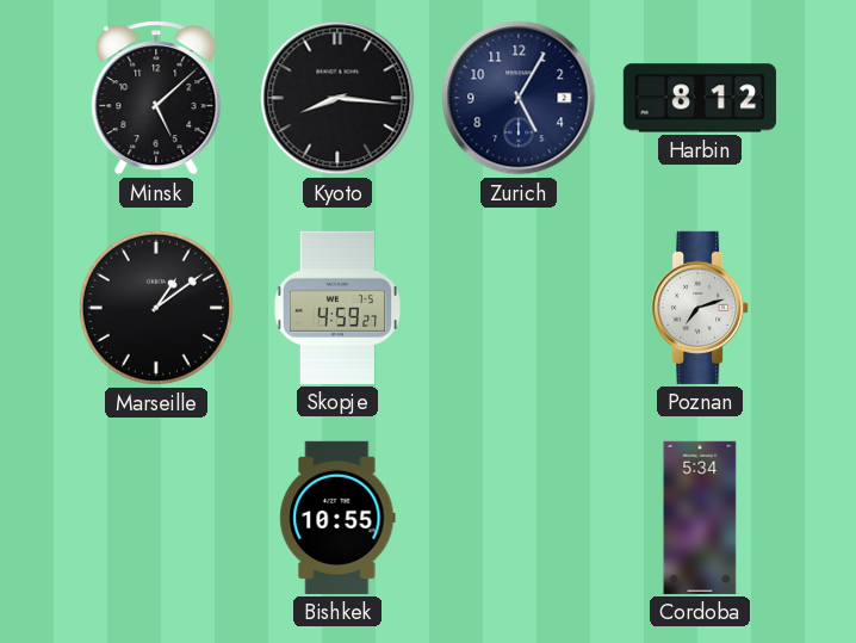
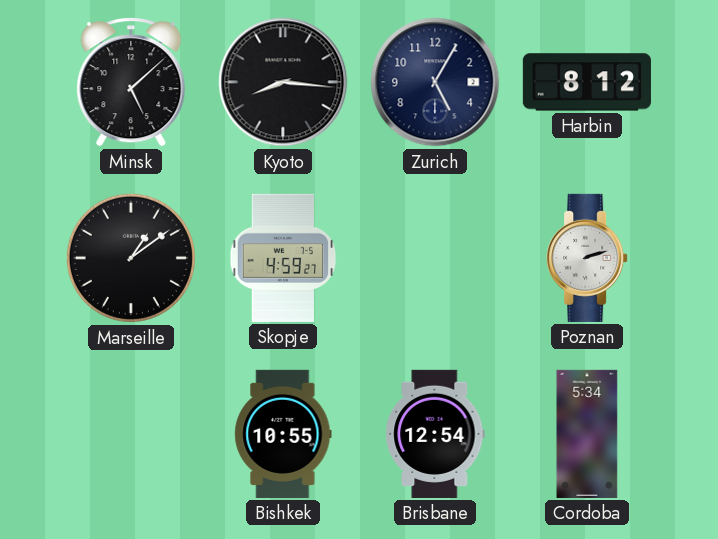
Poznan: 7:12 -> 2:12 (587, 258)
Brisbane: none -> 12:54 (435, 434)
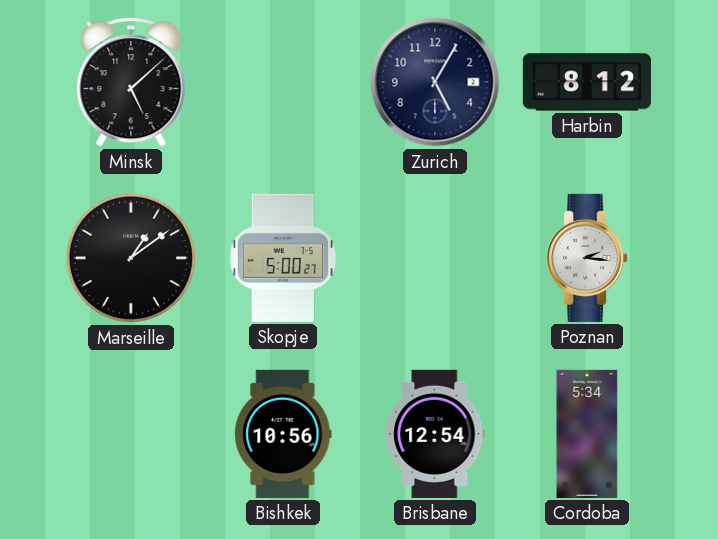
Kyoto: 8:16 -> none (283, 82)
Skopje: 4:59 -> 5:00 (283, 258)
Poznan: 2:12 -> 2:16 (587, 258)
Bishkek: 10:55 -> 10:56 (283, 434)
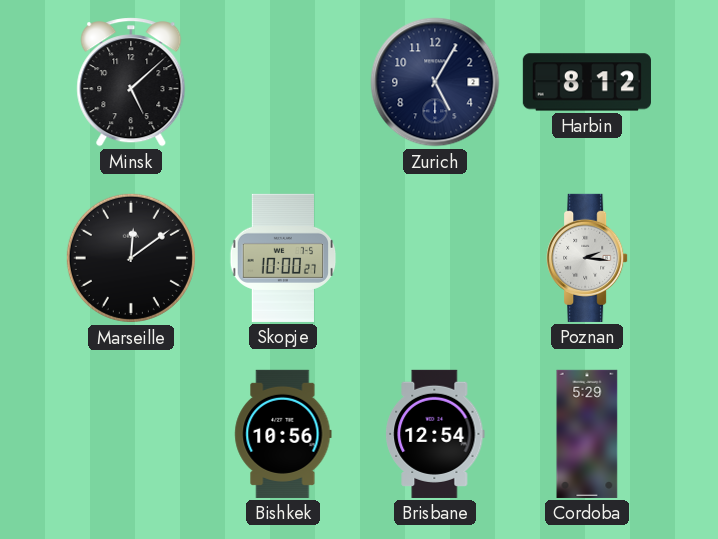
Marseille: 1:09 -> 12:09 (131, 258)
Skopje: 5:00 -> 10:00 (283, 258)
Cordoba: 5:34 -> 5:29 (587, 434)
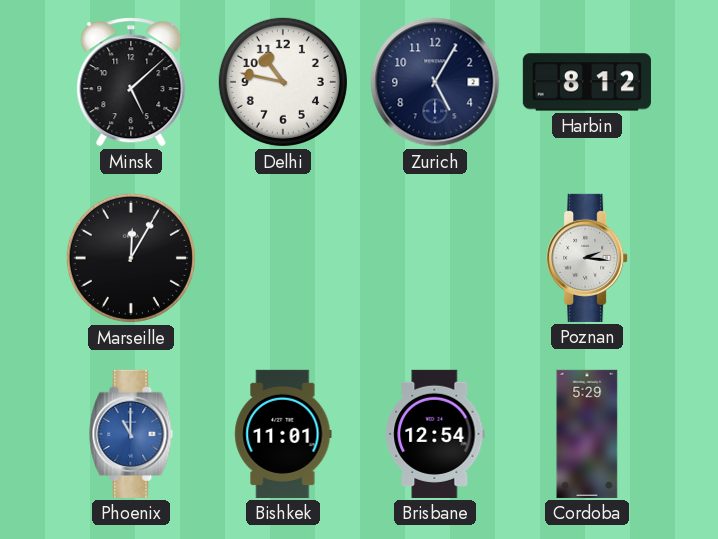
Delhi: none -> 10:47 (283, 82)
Marseille: 12:09 -> 12:05 (131, 258)
Skopje: 10:00 -> none (283, 258)
Phoenix: none -> 11:00 (131, 434)
Bishkek: 10:56 -> 11:01 (283, 434)
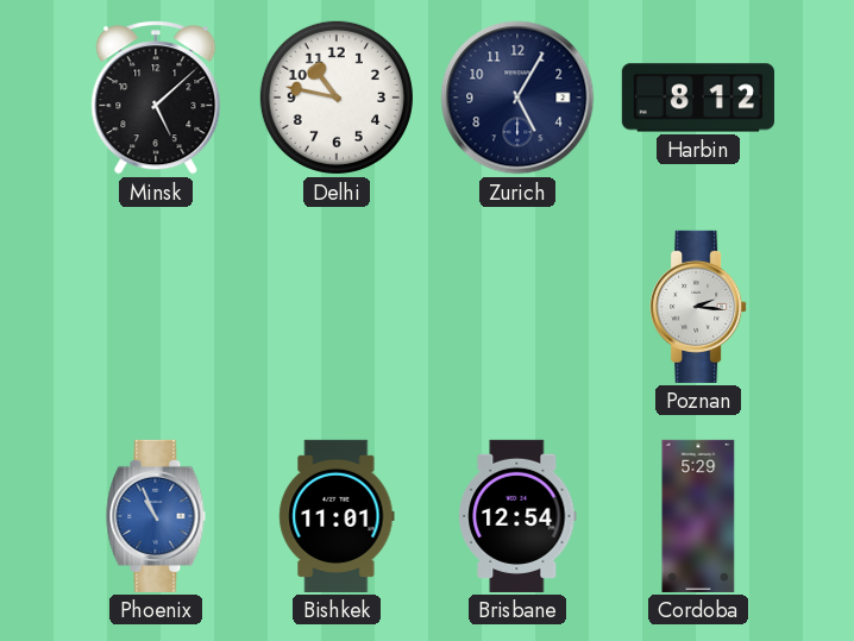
Marseille: 12:05 -> none (131, 258)
Phoenix: 11:00 -> 10:56 (156, 516)
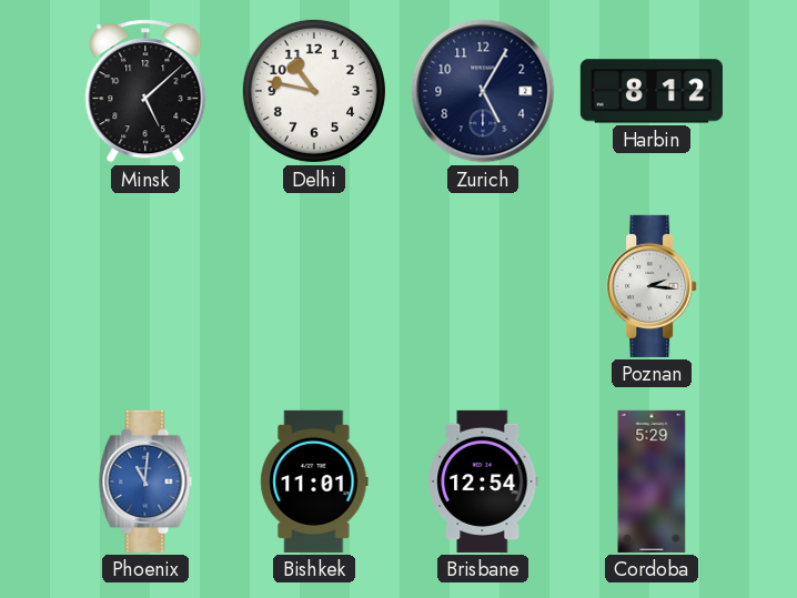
Phoenix: 10:56 -> 11:01 (145, 482)
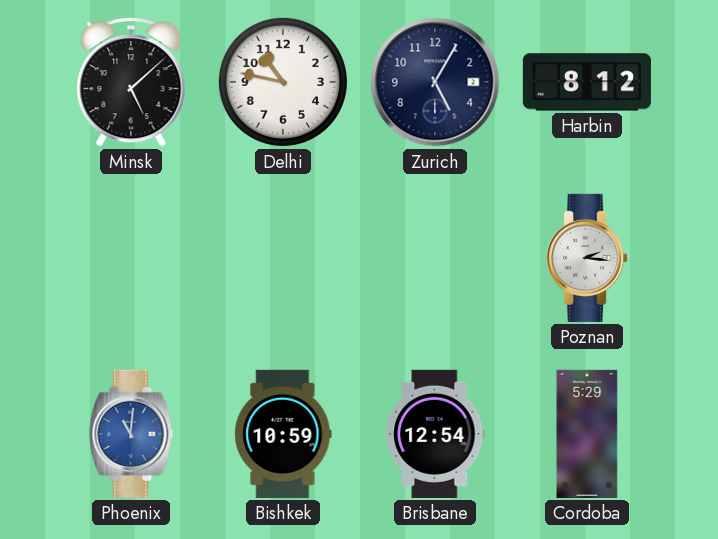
Bishkek: 11:01 -> 10:59 (283, 434)
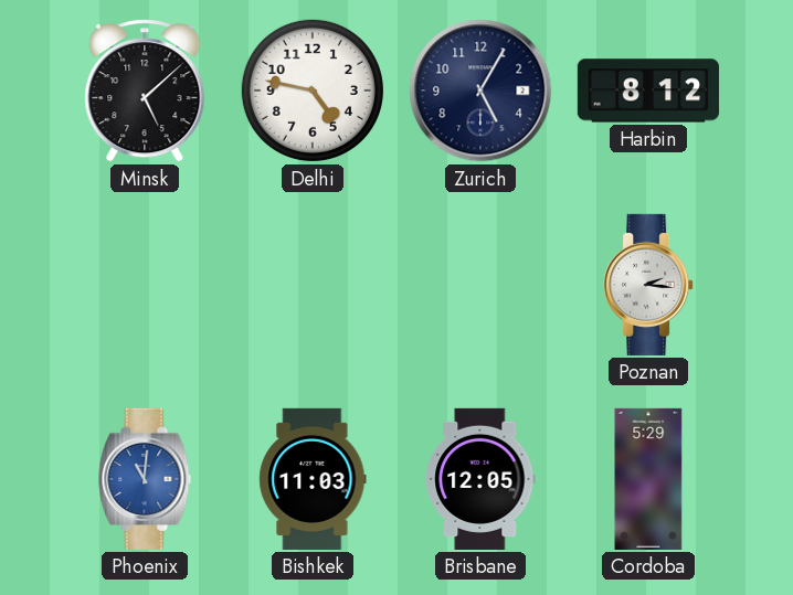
Delhi: 10:47 -> 4:47 (313, 91)
Bishkek: 10:59 -> 11:03 (313, 479)
Brisbane: 12:54 -> 12:05 (480, 479)
